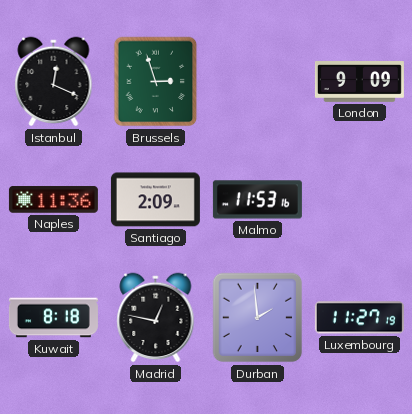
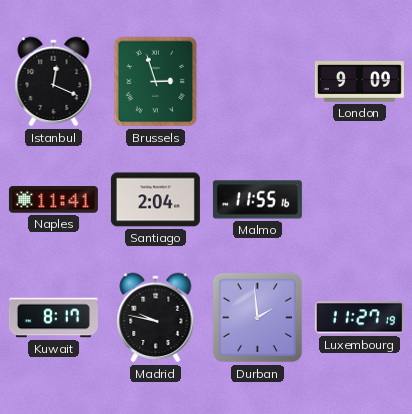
Naples: 11:36 -> 11:41 (53, 200)
Santiago: 2:09 -> 2:04 (155, 200)
Malmo: 11:53 -> 11:55 (257, 200)
Kuwait: 8:18 -> 8:17 (53, 318)
Madrid: 12:47 -> 9:47 (156, 318)
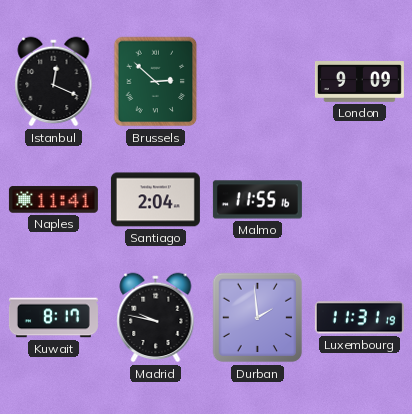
Brussels: 2:57 -> 2:52 (156, 82)
Luxembourg: 11:27 -> 11:31 (359, 318)
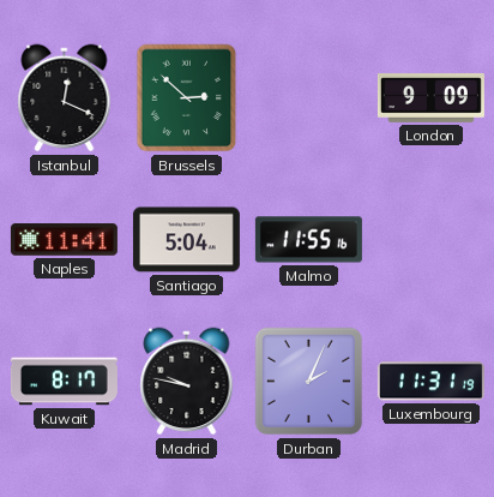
Santiago: 2:04 -> 5:04 (186, 240)
Durban: 1:59 -> 2:04 (309, 382)
